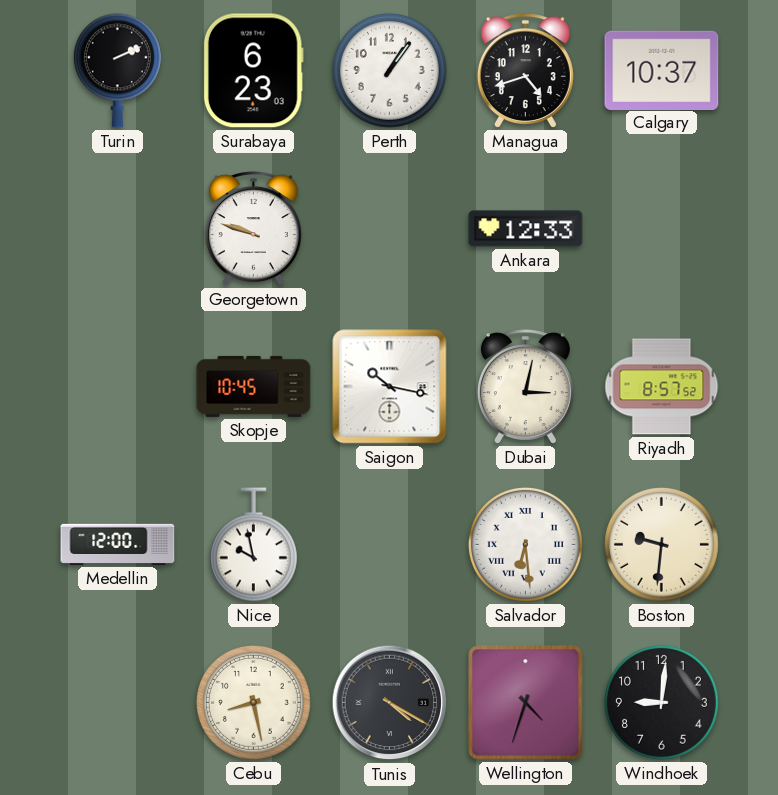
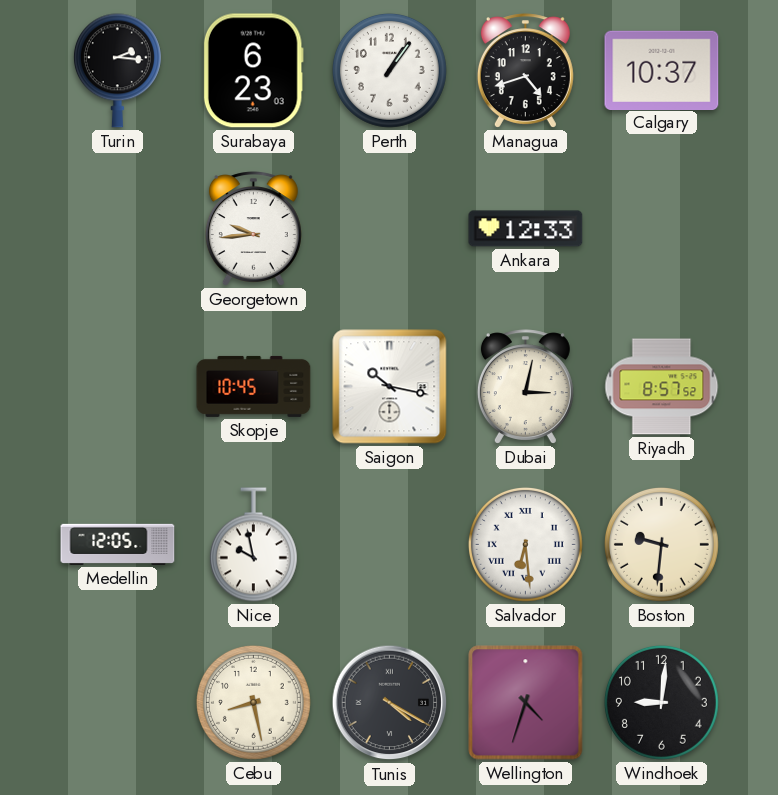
Turin: 2:11 -> 2:16 (117, 71)
Georgetown: 9:48 -> 9:44 (253, 229)
Medellin: 12:00 -> 12:05 (118, 544)
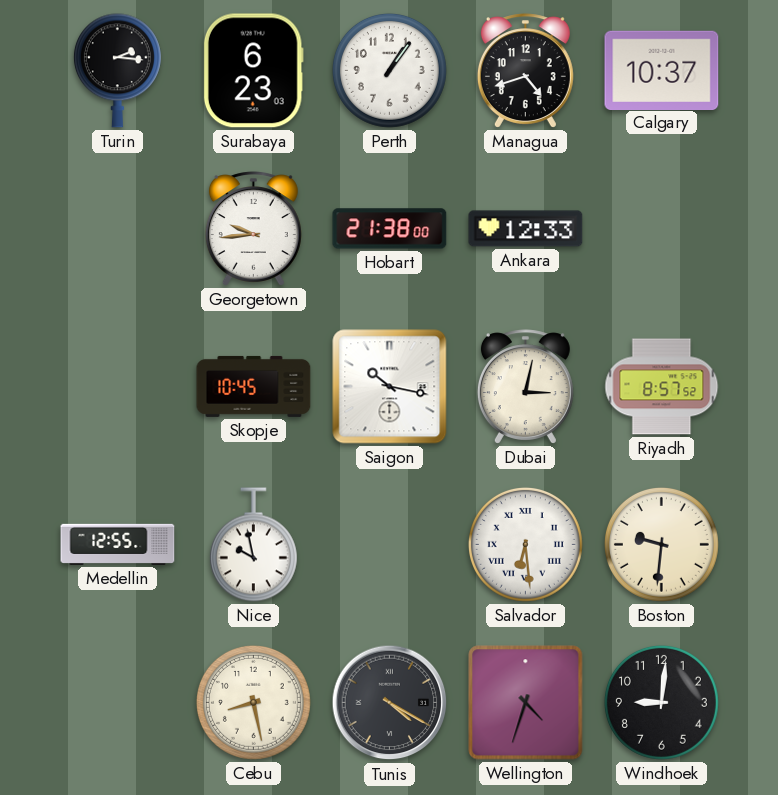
Hobart: none -> 21:38 (390, 229)
Medellin: 12:05 -> 12:55 (118, 544)
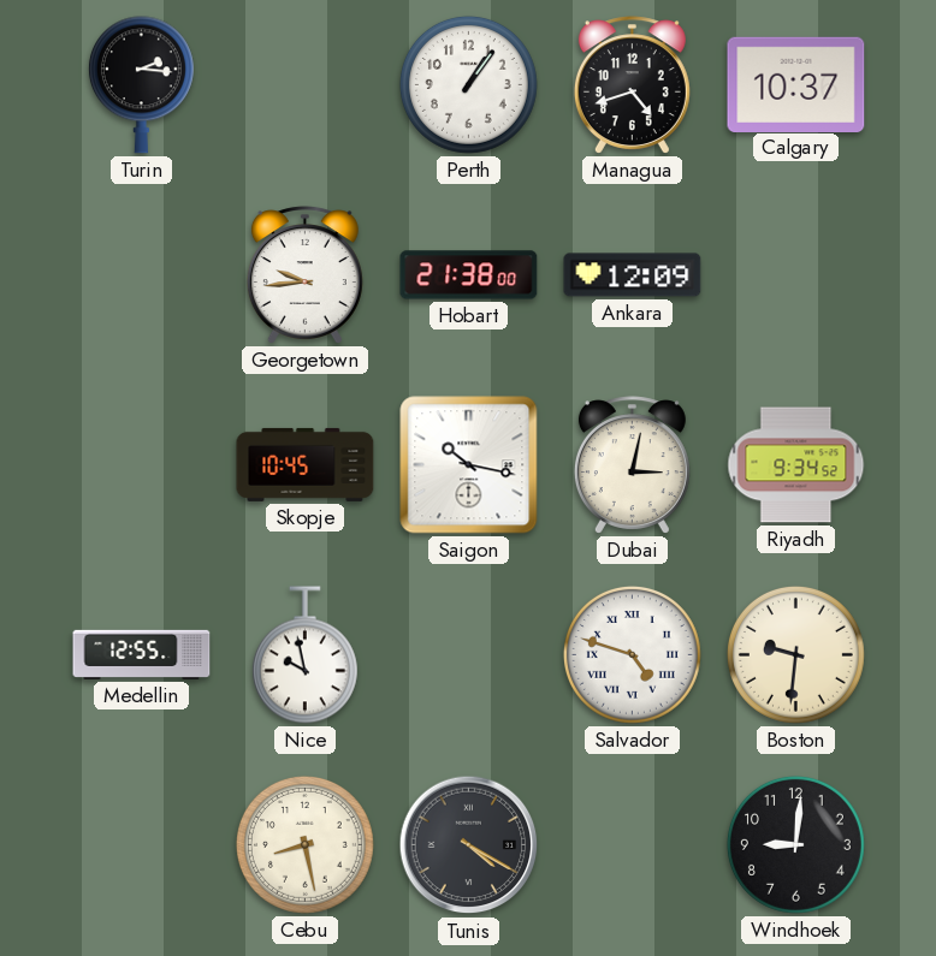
Surabaya: 6:23 -> none (253, 71)
Ankara: 12:33 -> 12:09 (633, 275)
Riyadh: 8:57 -> 9:34 (796, 465)
Salvador: 6:29 -> 4:48 (632, 654)
Wellington: 4:33 -> none (526, 703)
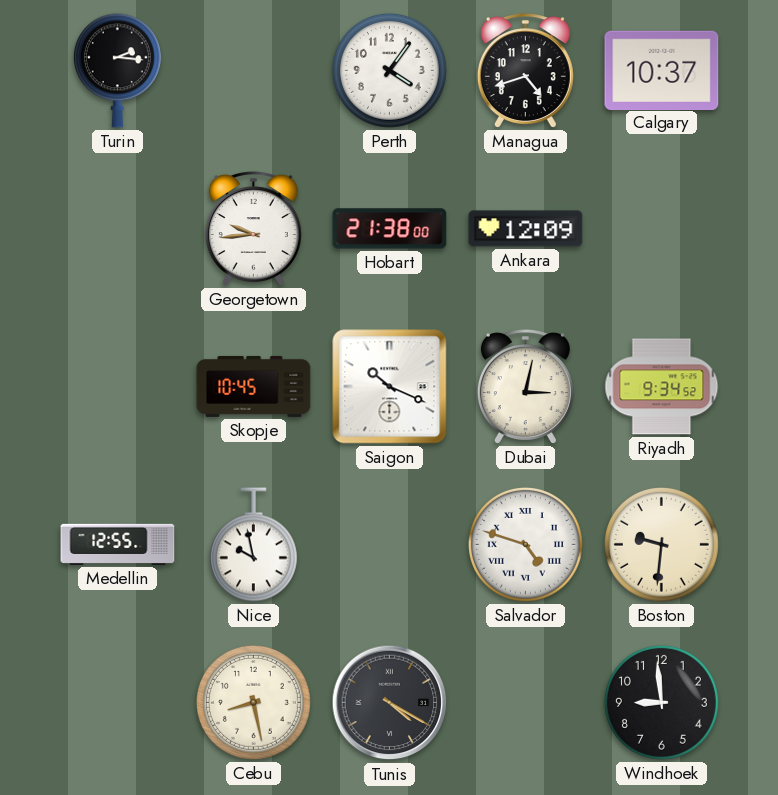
Perth: 1:06 -> 4:06 (389, 70)
Saigon: 10:17 -> 10:19 (390, 387)
Windhoek: 9:01 -> 8:59 (661, 702)
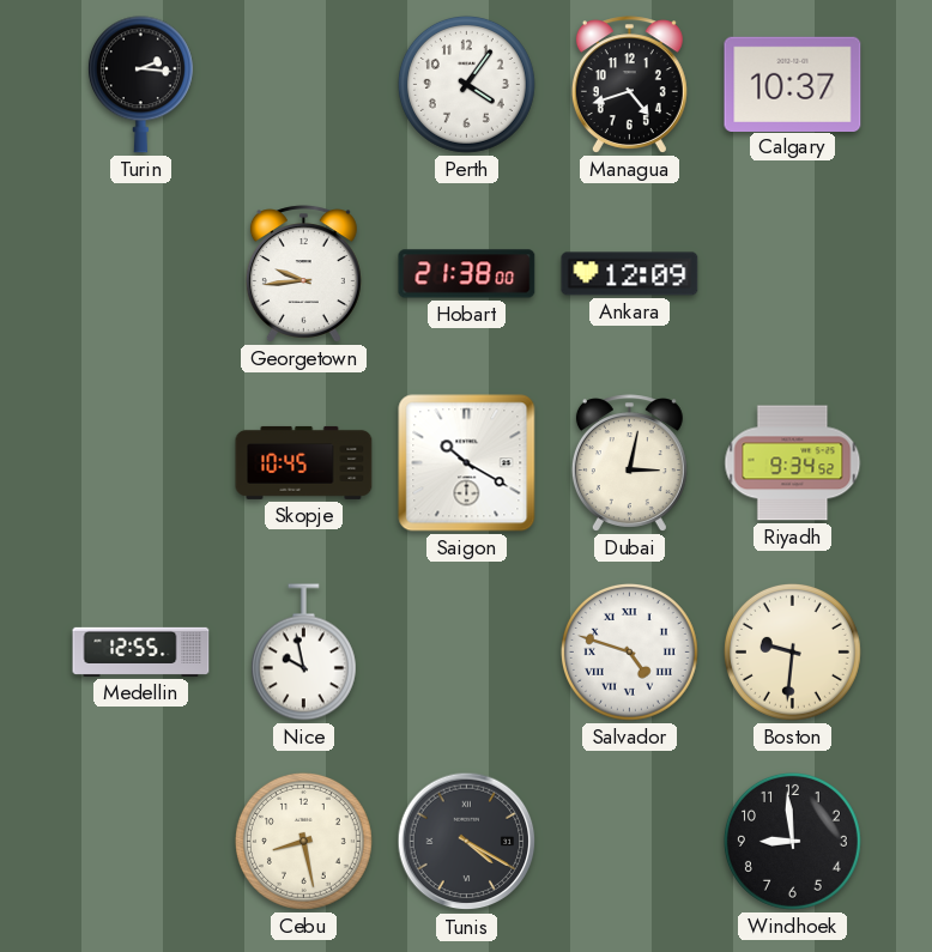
Saigon: 10:19 -> 10:20 (467, 463)
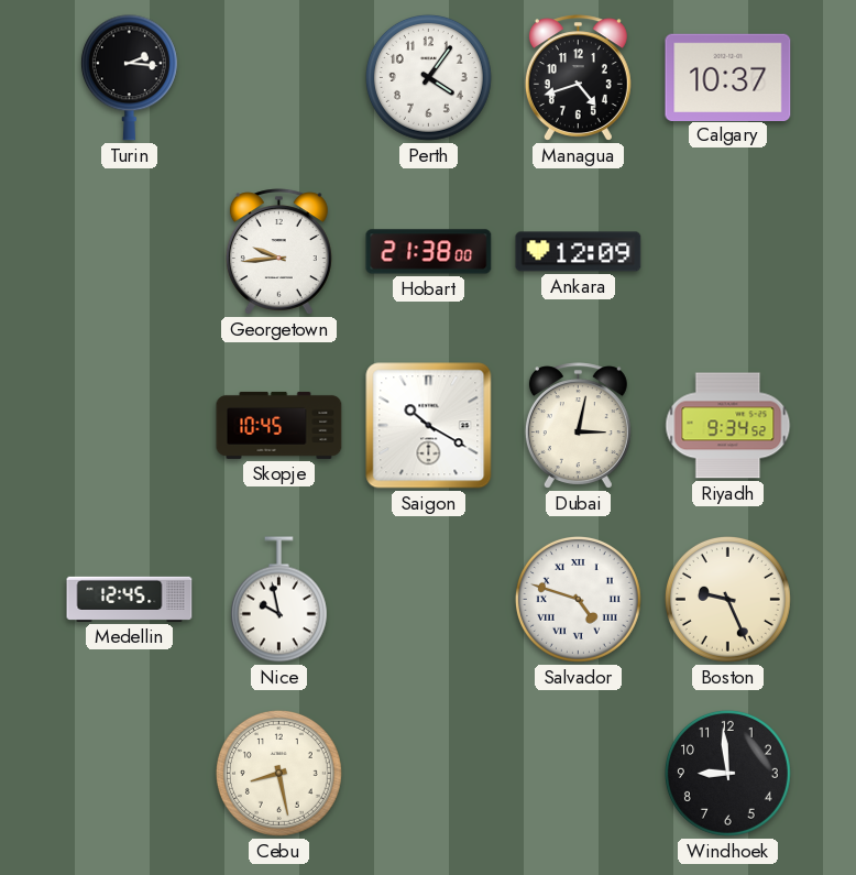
Medellin: 12:55 -> 12:45 (130, 599)
Boston: 9:31 -> 9:26 (727, 599)
Tunis: 4:20 -> none (467, 842)
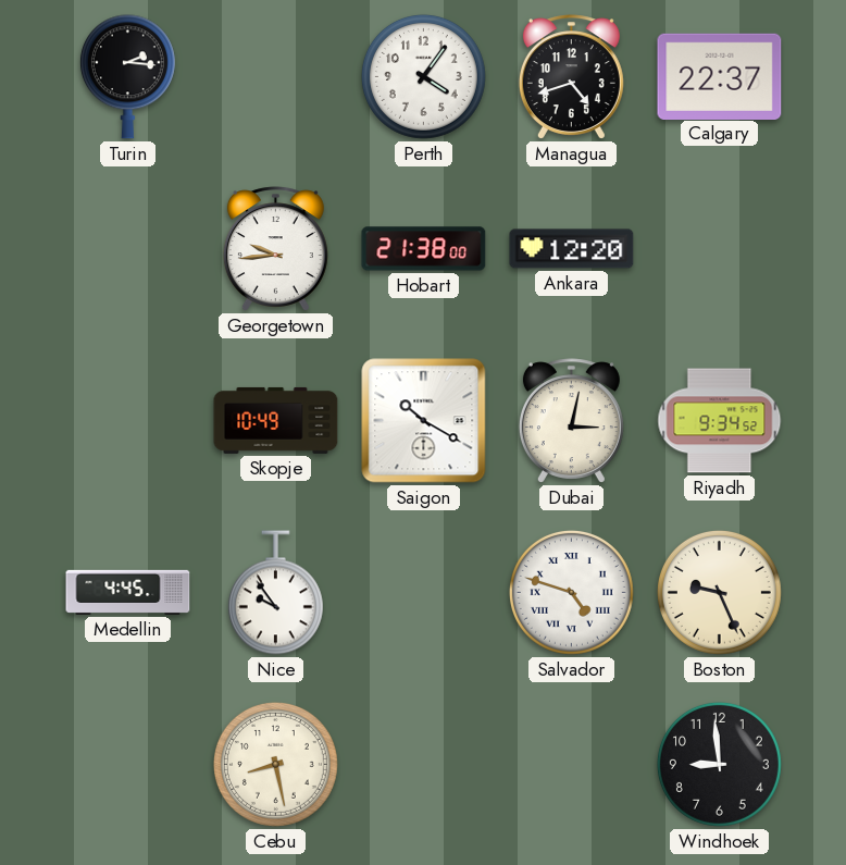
Calgary: 10:37 -> 22:37 (720, 76)
Ankara: 12:09 -> 12:20 (572, 249)
Skopje: 10:45 -> 10:49 (276, 420)
Medellin: 12:45 -> 4:45 (128, 592)
Nice: 9:58 -> 9:54 (275, 593)
